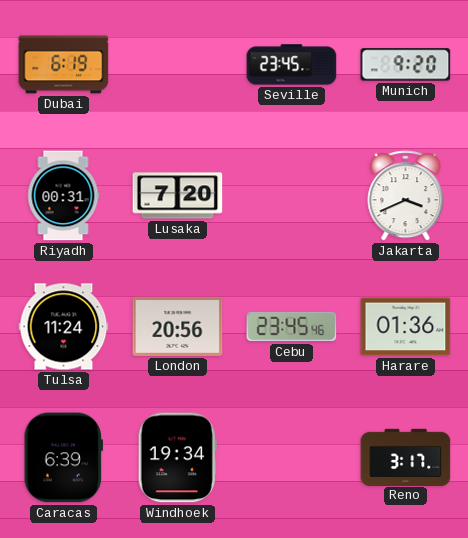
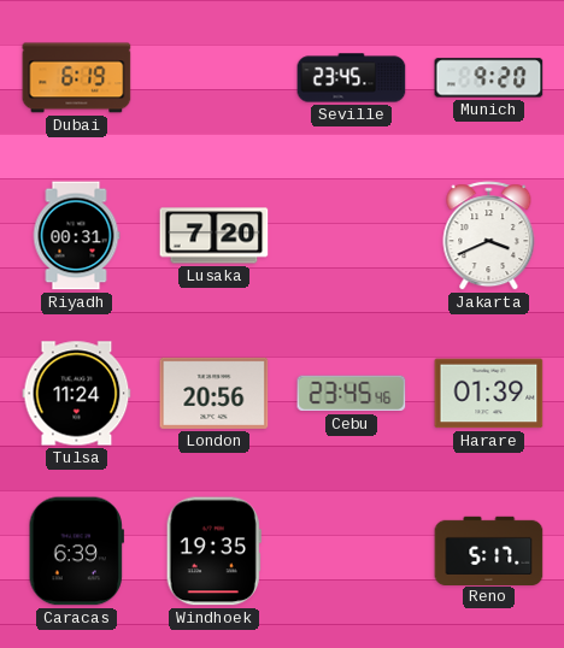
Harare: 01:36 -> 01:39 (489, 394)
Windhoek: 19:34 -> 19:35 (213, 552)
Reno: 3:17 -> 5:17 (489, 550)
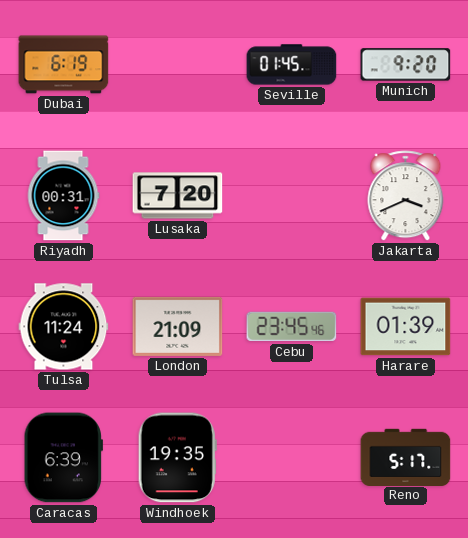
Seville: 23:45 -> 01:45 (292, 65)
London: 20:56 -> 21:09 (178, 326)
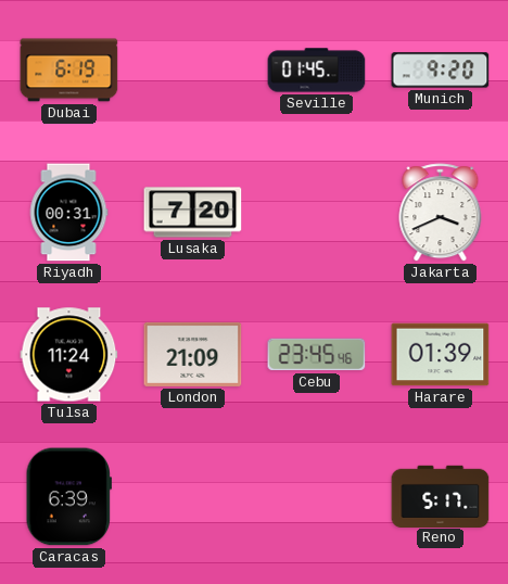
Windhoek: 19:35 -> none (177, 458)
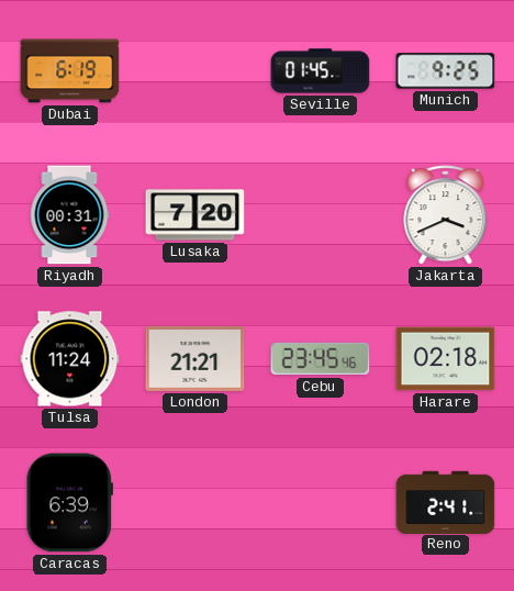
Munich: 9:20 -> 9:25 (446, 71)
London: 21:09 -> 21:21 (195, 358)
Harare: 01:39 -> 02:18 (446, 359)
Reno: 5:17 -> 2:41 (446, 502)
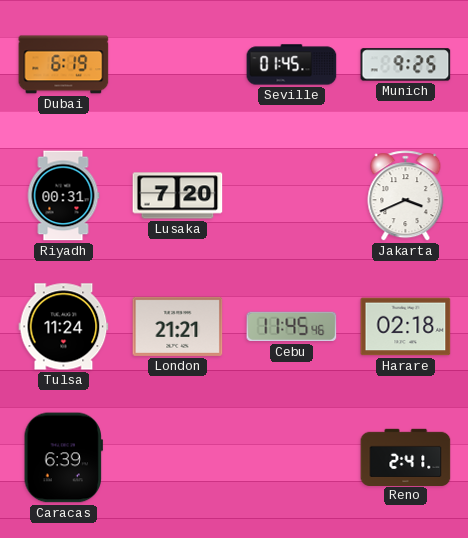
Cebu: 23:45 -> 11:45 (292, 327)
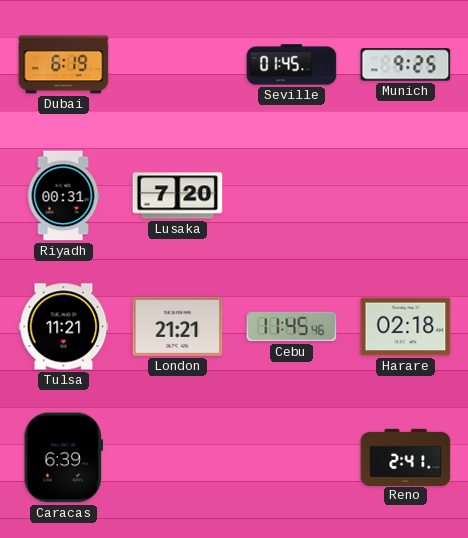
Jakarta: 3:41 -> none (406, 196)
Tulsa: 11:24 -> 11:21 (64, 327)
